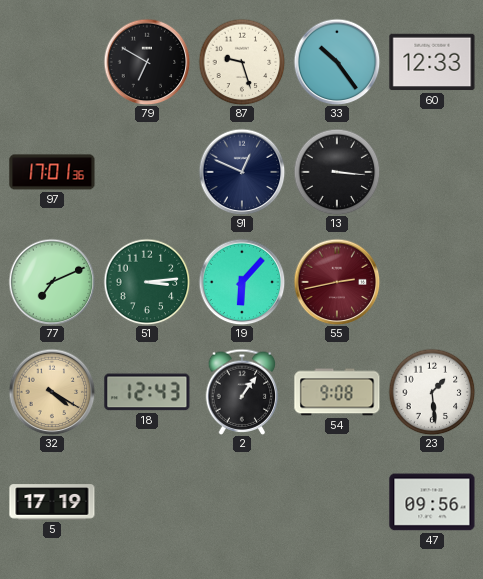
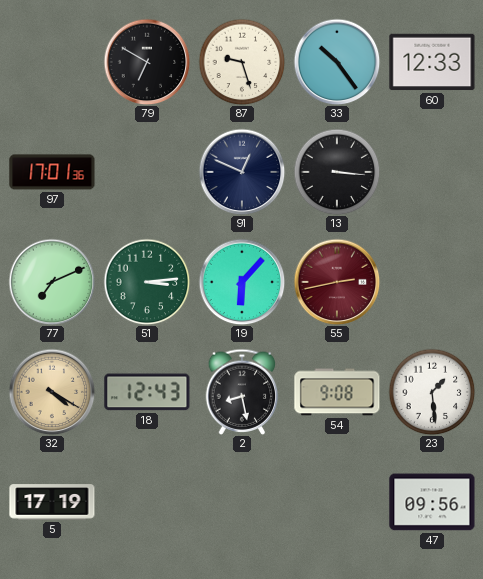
2: 1:06 -> 8:28 (242, 392)
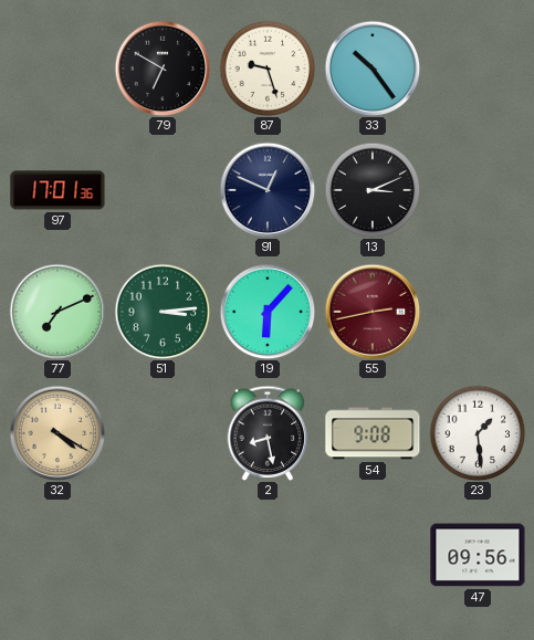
60: 12:33 -> none (432, 62)
13: 3:16 -> 3:11 (373, 190)
18: 12:43 -> none (147, 392)
5: 17:19 -> none (52, 502)
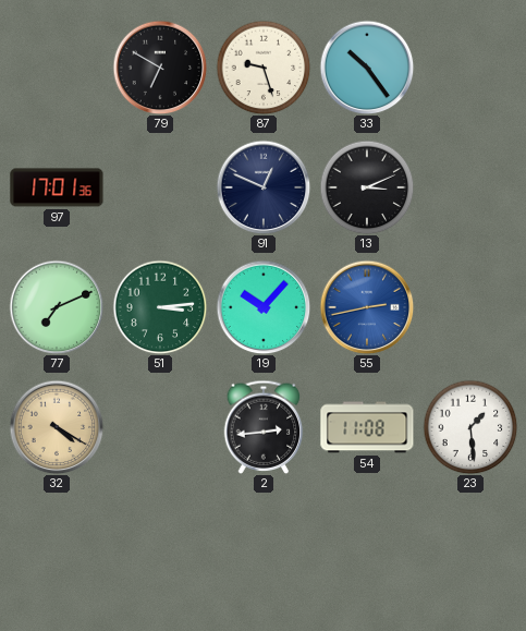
19: 6:07 -> 10:07 (264, 307)
55 dial: burgundy -> blue (367, 307)
2: 8:28 -> 2:44 (264, 427)
54: 9:08 -> 11:08 (367, 427)
47: 09:56 -> none (478, 555)
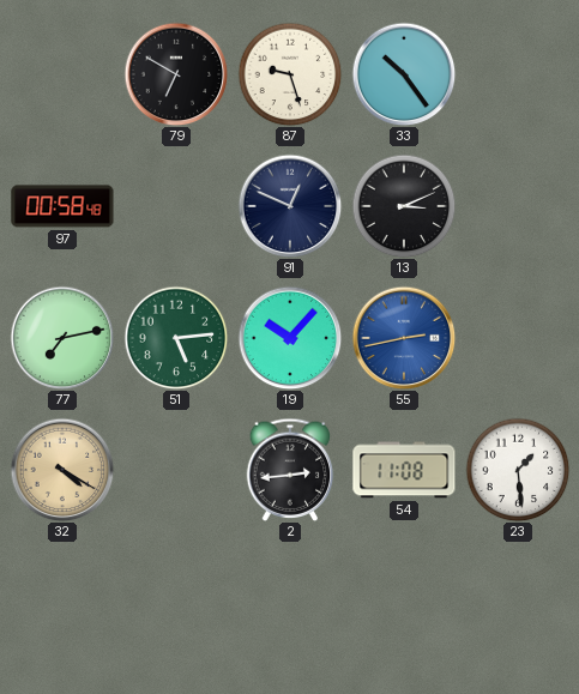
97: 17:01 -> 00:58 (62, 206)
77: 7:11 -> 7:13 (62, 338)
51: 3:14 -> 5:14 (176, 338)
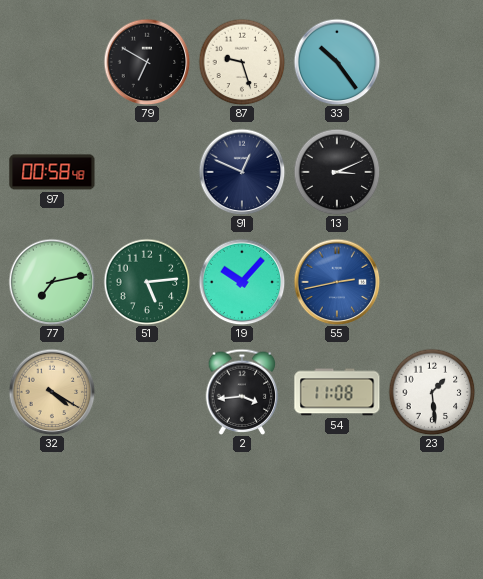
2: 2:44 -> 3:44 (242, 392)
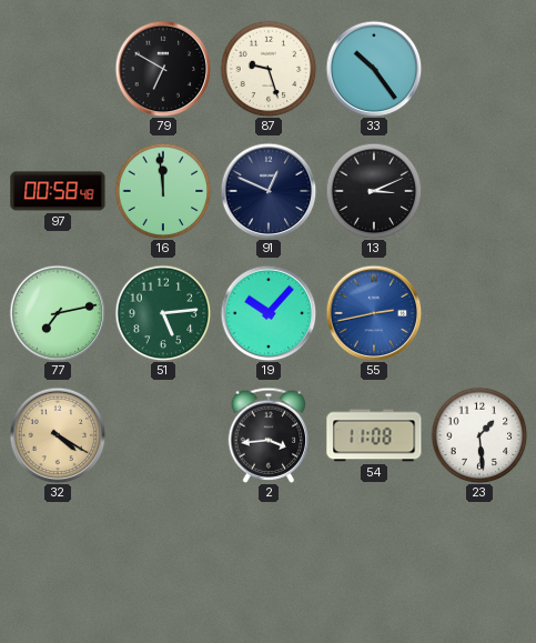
16: none -> 11:59 (163, 191)
